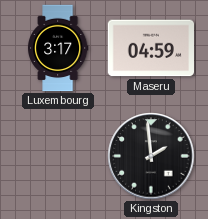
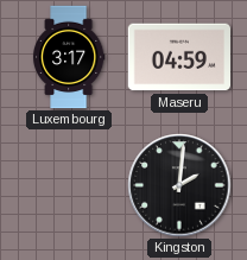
Kingston: 1:59 -> 2:01 (179, 185)
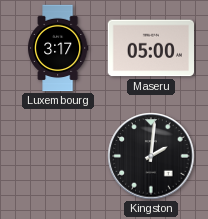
Maseru: 04:59 -> 05:00 (151, 48)
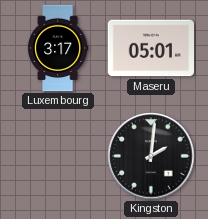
Maseru: 05:00 -> 05:01 (151, 48)
